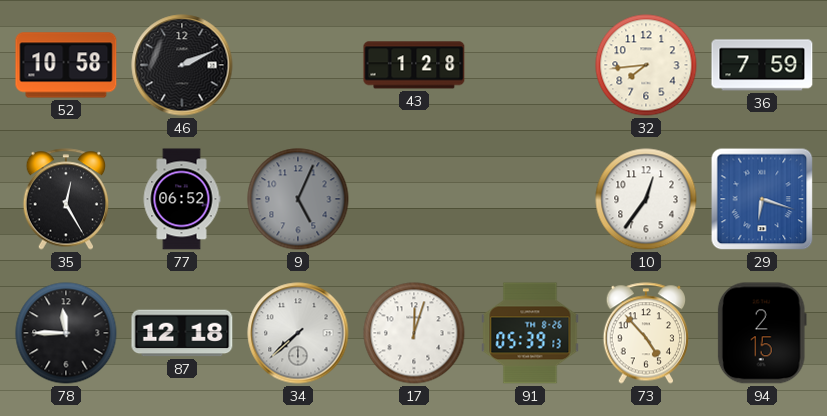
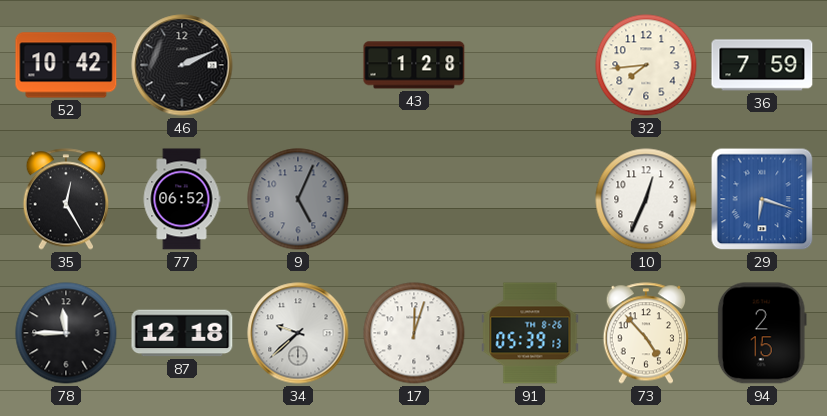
52: 10:58 -> 10:42 (66, 65)
10: 12:36 -> 12:34 (646, 199)
34: 7:38 -> 9:38 (298, 333)
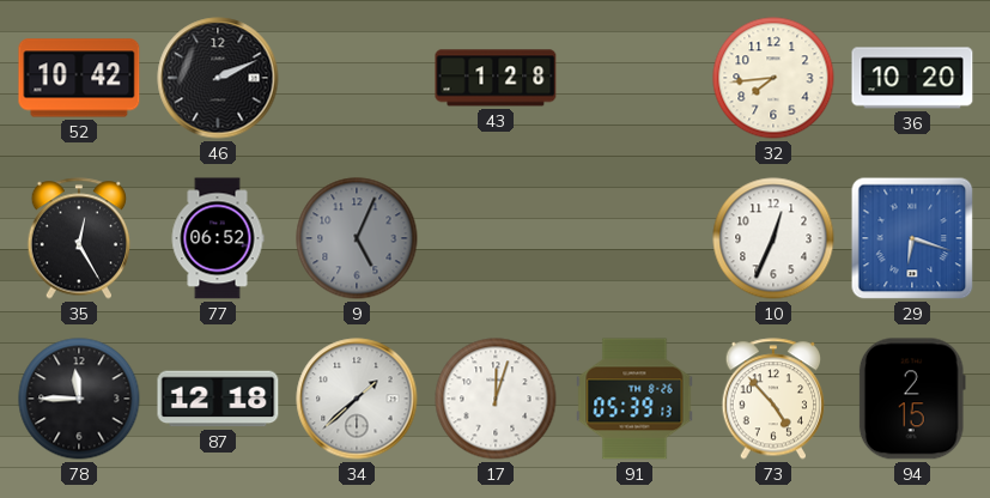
36: 7:59 -> 10:20 (912, 78)
34: 9:38 -> 1:38 (357, 399)
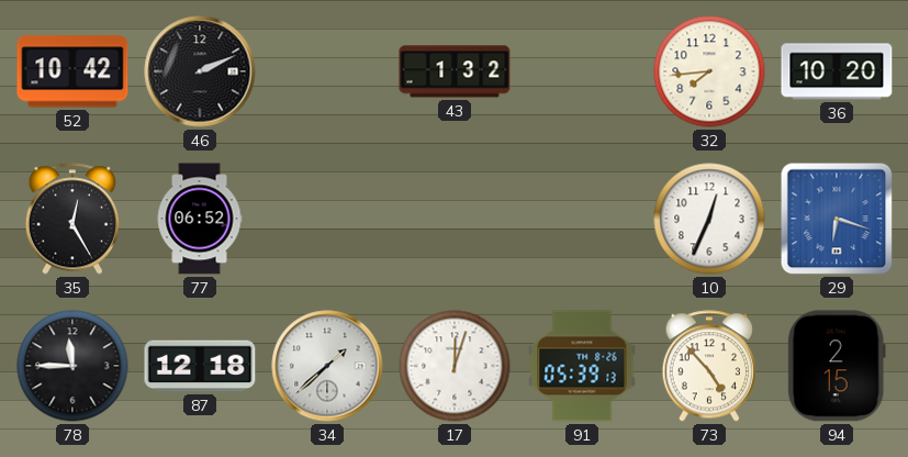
43: 1:28 -> 1:32 (455, 71)
9: 5:04 -> none (357, 238)
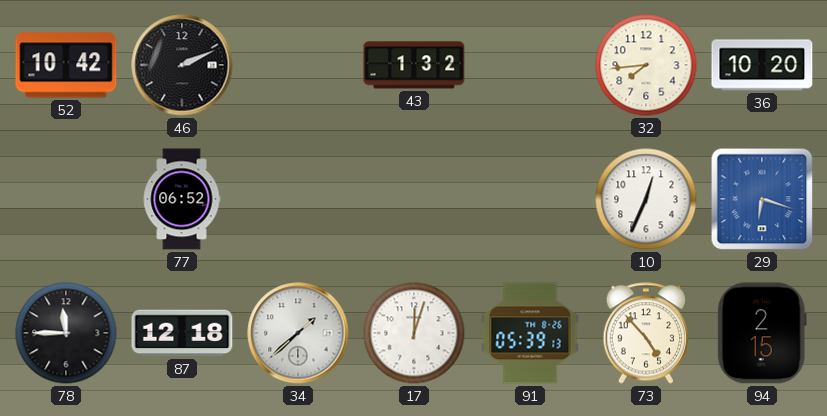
35: 12:25 -> none (72, 219)
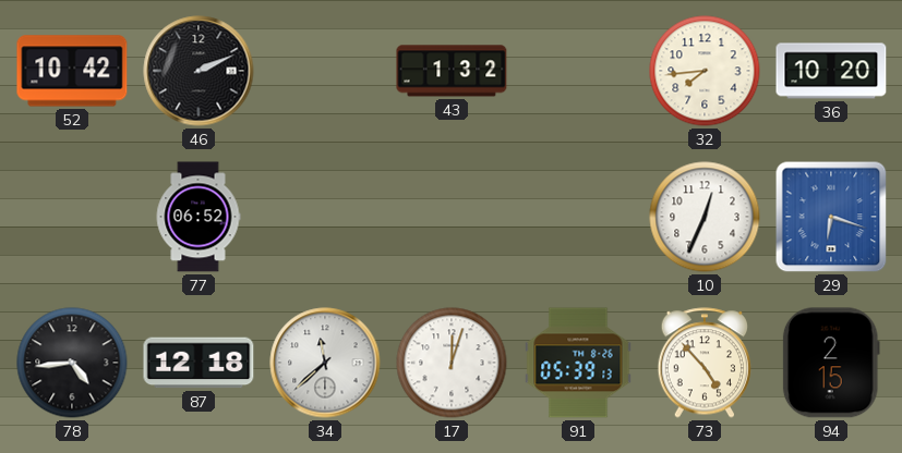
78: 11:45 -> 4:44 (72, 363)
34: 1:38 -> 11:38 (325, 363)
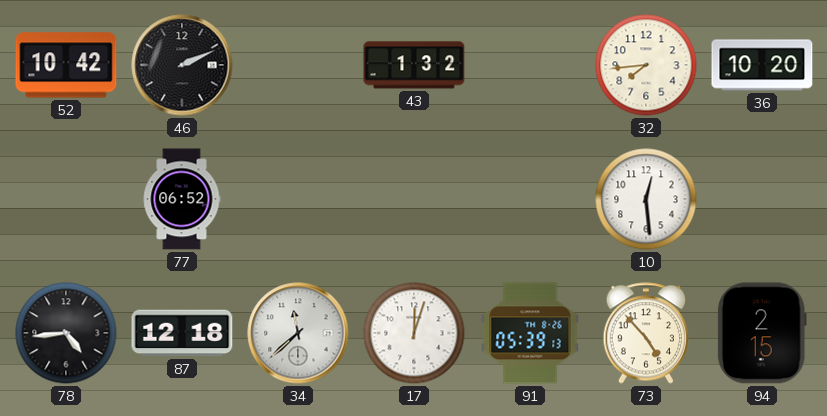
10: 12:34 -> 12:29 (646, 199)
29: 6:18 -> none (831, 217)
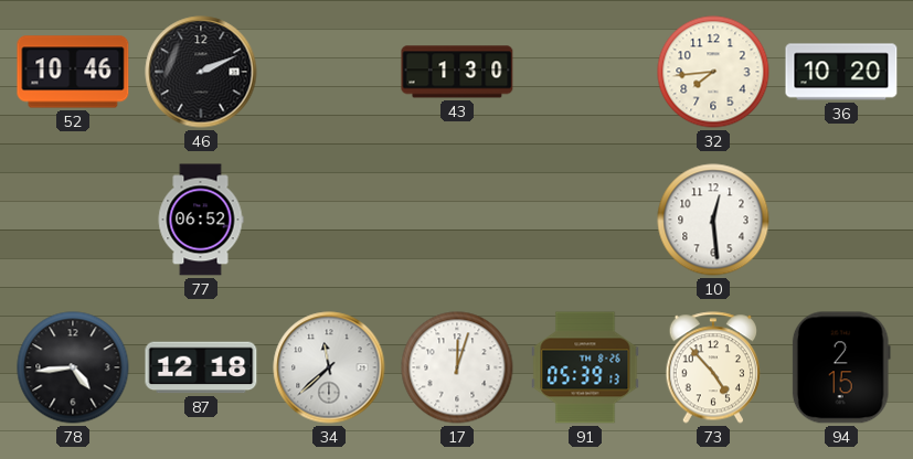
52: 10:42 -> 10:46 (73, 72)
43: 1:32 -> 1:30 (457, 72)
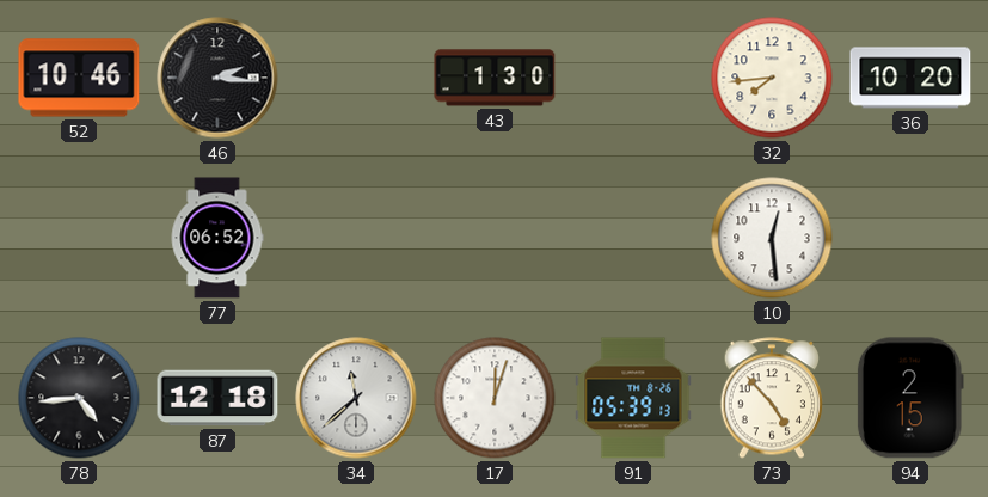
46: 2:11 -> 2:16 (217, 78)
